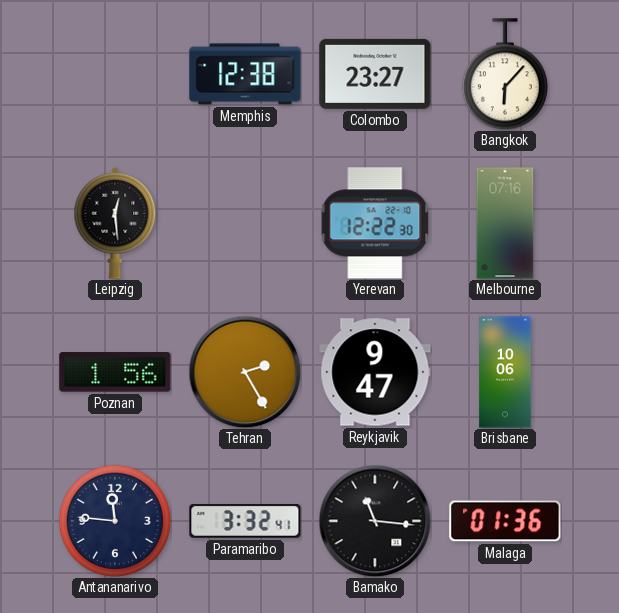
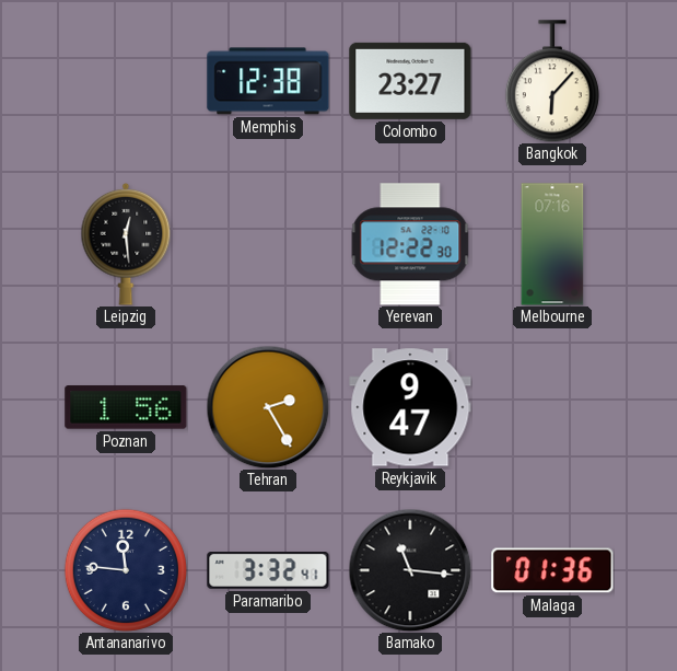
Brisbane: 10:06 -> none (505, 372)
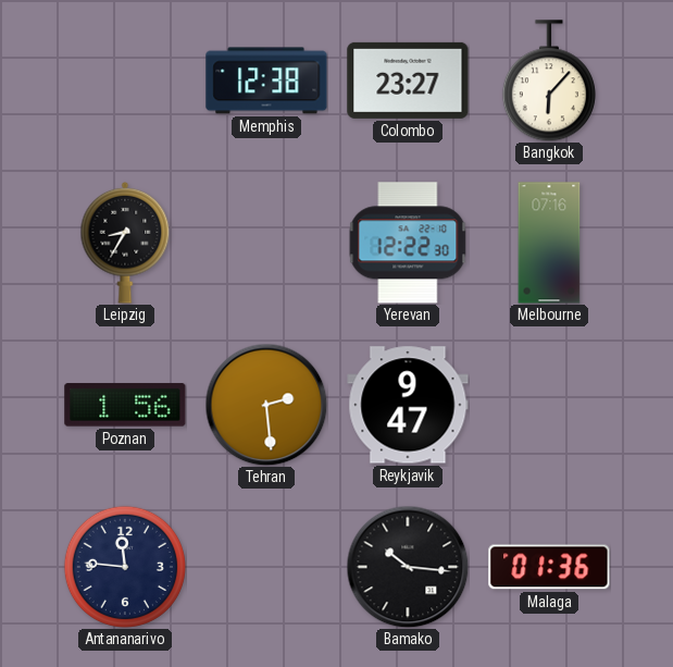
Leipzig: 12:29 -> 8:35 (125, 243)
Tehran: 2:25 -> 2:29 (266, 405)
Paramaribo: 3:32 -> none (268, 571)
Bamako: 11:16 -> 10:16 (408, 567)
